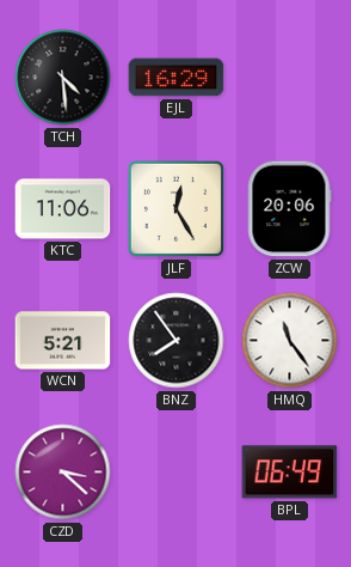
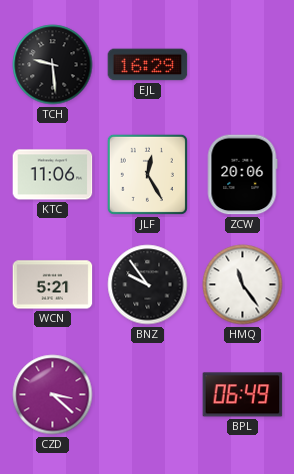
TCH: 4:29 -> 9:29 (53, 65)
BNZ: 7:54 -> 9:54 (148, 285)
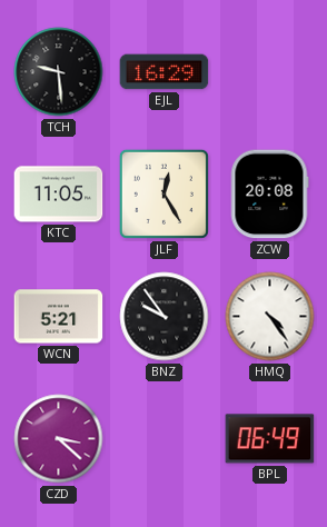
KTC: 11:06 -> 11:05 (59, 195)
ZCW: 20:06 -> 20:08 (269, 195)
HMQ: 11:24 -> 4:24 (270, 317)
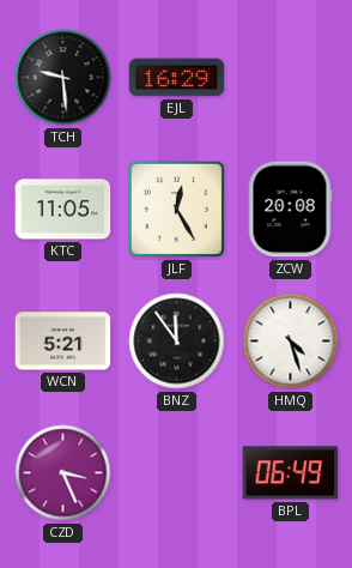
BNZ: 9:54 -> 11:54 (177, 342)
HMQ: 4:24 -> 4:27 (291, 342)
CZD: 3:22 -> 3:26 (63, 473)
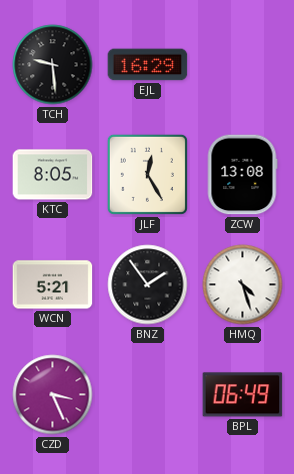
KTC: 11:05 -> 8:05 (53, 175)
ZCW: 20:08 -> 13:08 (242, 175)
BNZ: 11:54 -> 1:54 (148, 285)
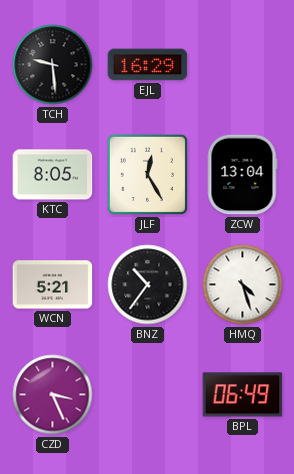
ZCW: 13:08 -> 13:04 (242, 175)
BNZ: 1:54 -> 10:36 (148, 285)
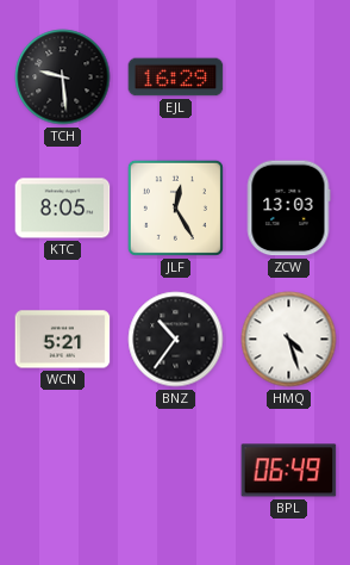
ZCW: 13:04 -> 13:03 (288, 209)
CZD: 3:26 -> none (53, 395)
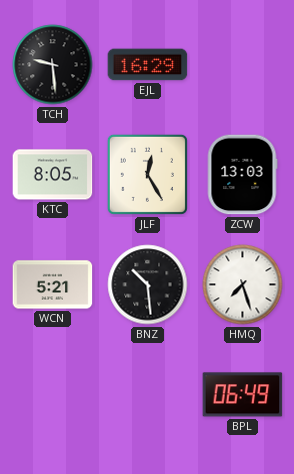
BNZ: 10:36 -> 10:29 (148, 285)
HMQ: 4:27 -> 7:27 (243, 285)
